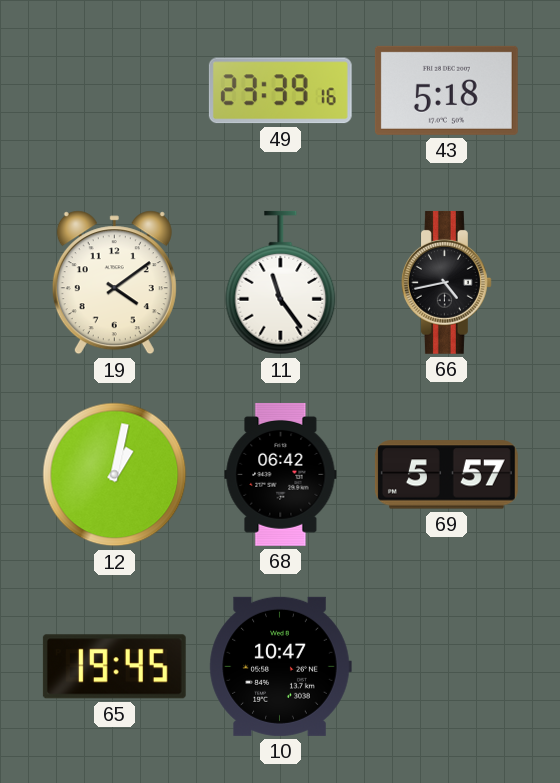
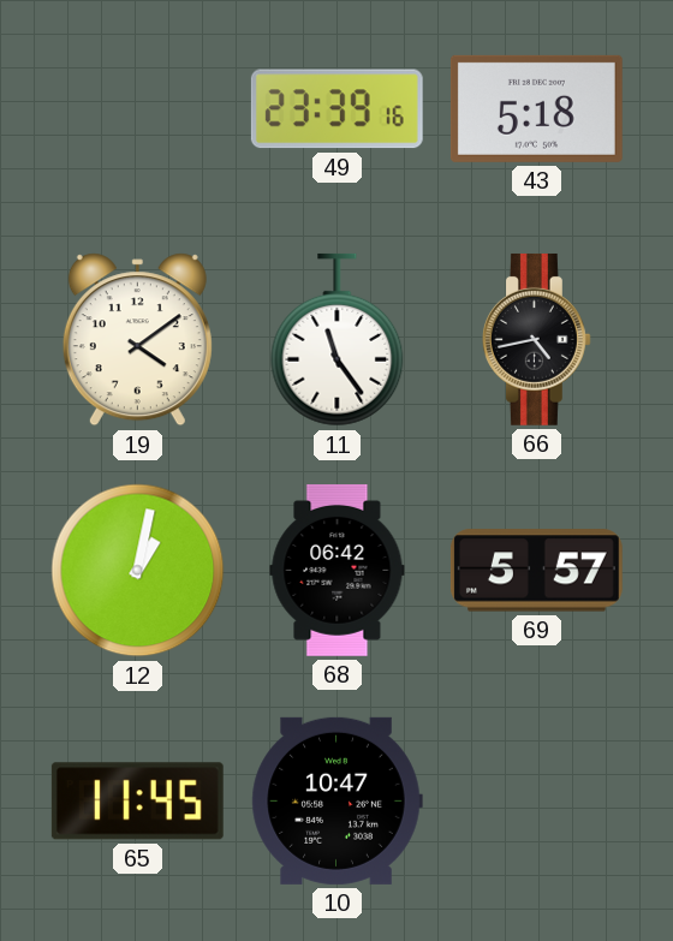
65: 19:45 -> 11:45 (137, 802)
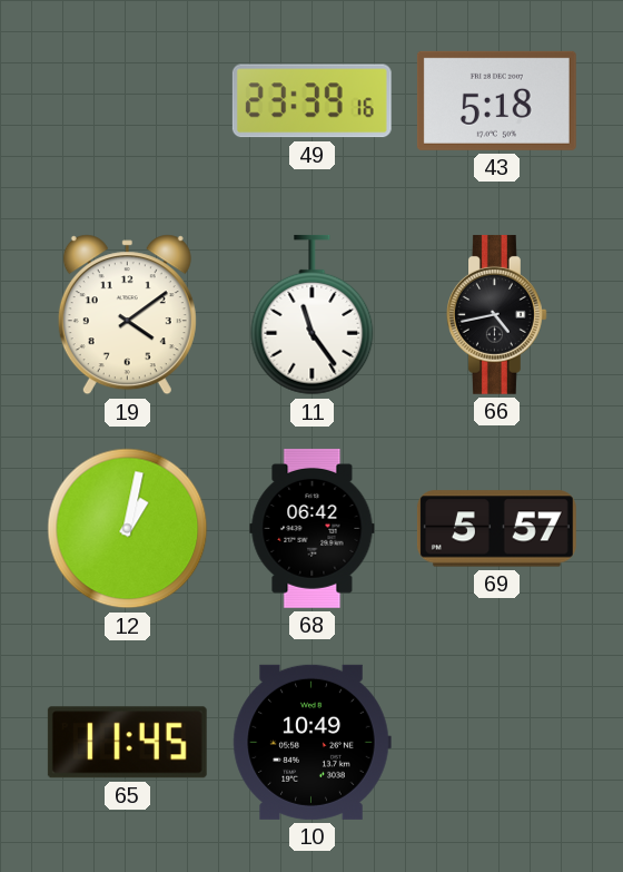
10: 10:47 -> 10:49 (311, 742)
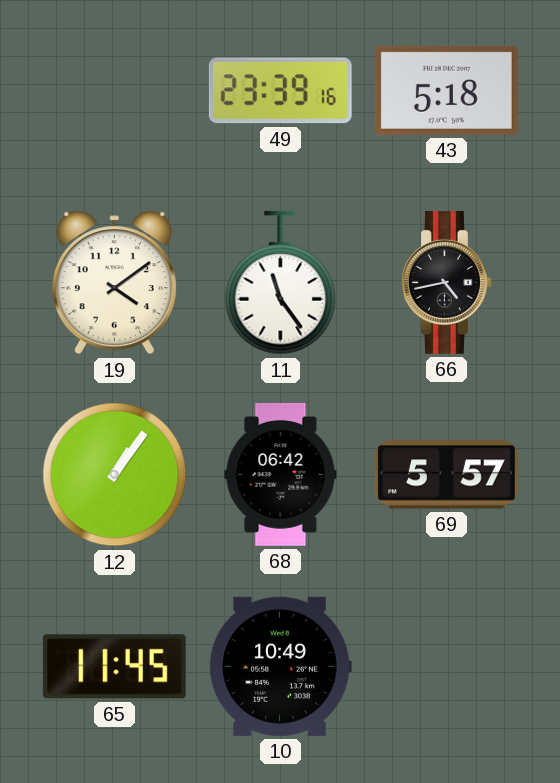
12: 1:02 -> 1:06 (115, 475)
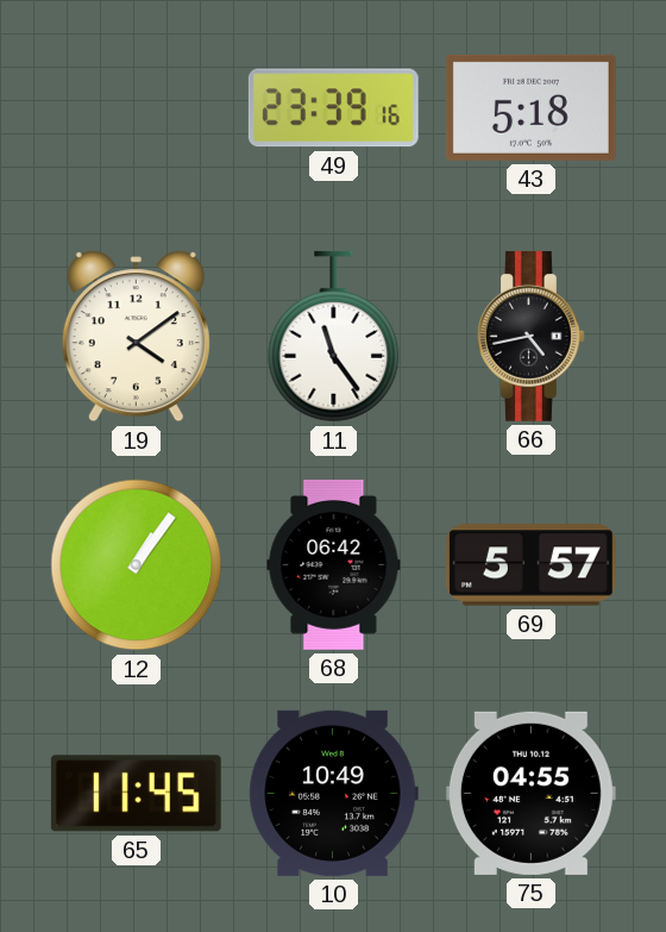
75: none -> 04:55 (530, 793)
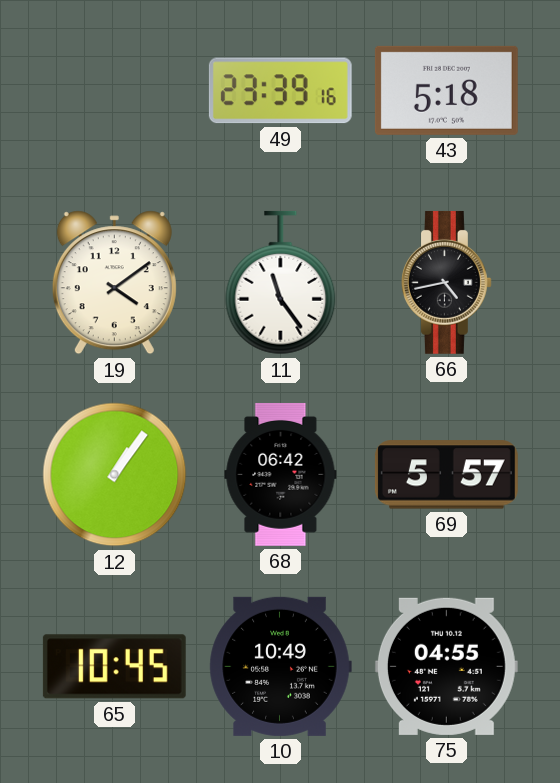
65: 11:45 -> 10:45 (114, 667)
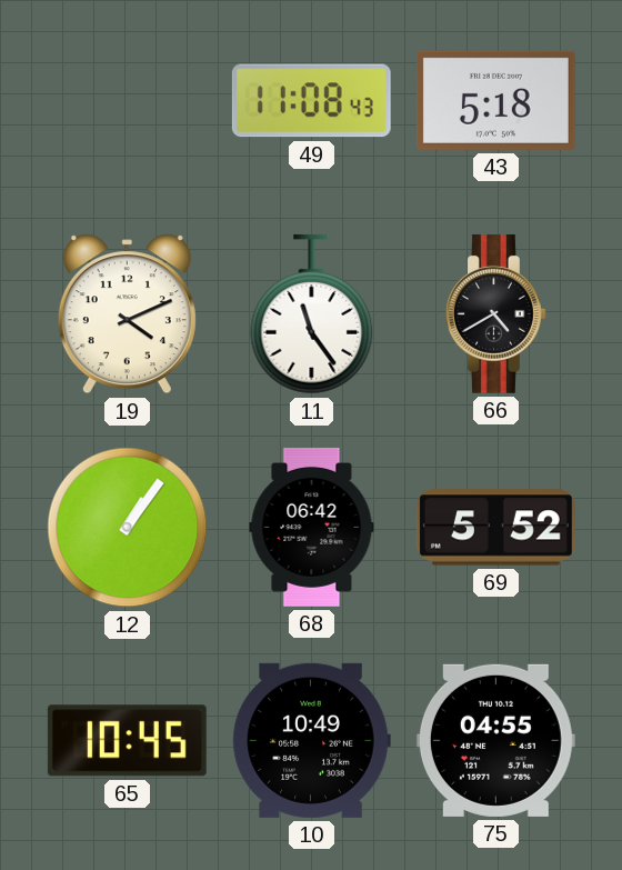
49: 23:39 -> 11:08 (311, 101)
19: 4:09 -> 4:11 (127, 314)
66: 4:43 -> 4:40 (495, 313)
69: 5:57 -> 5:52 (495, 528)
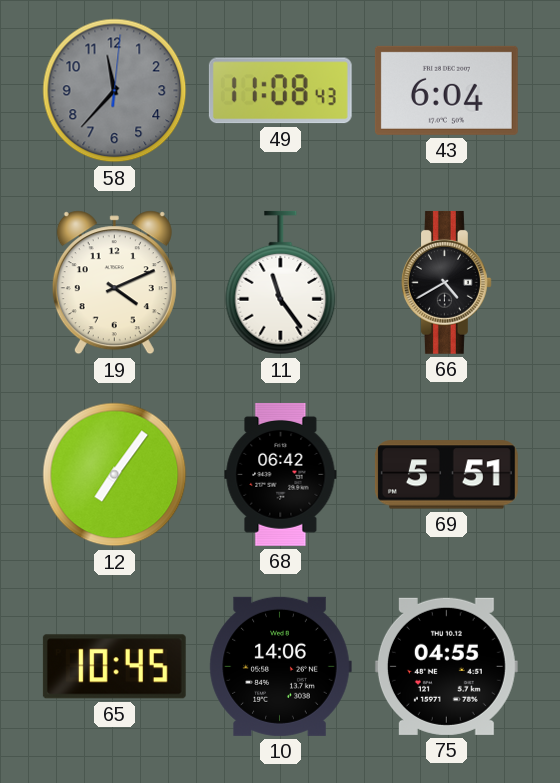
58: none -> 11:37 (115, 91)
43: 5:18 -> 6:04 (446, 90)
12: 1:06 -> 7:06 (115, 475)
69: 5:52 -> 5:51 (446, 475)
10: 10:49 -> 14:06 (280, 666)
